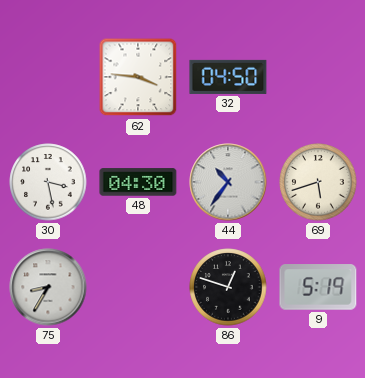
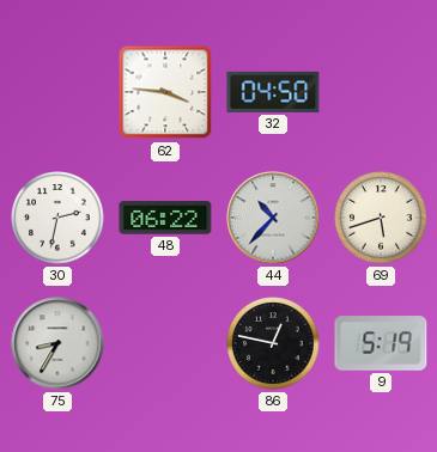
30: 3:28 -> 2:32 (57, 218)
48: 04:30 -> 06:22 (165, 218)
44: 10:36 -> 10:37 (273, 218)
86: 12:48 -> 12:47 (273, 343)
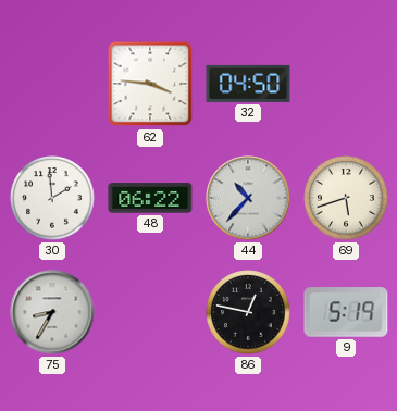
30: 2:32 -> 1:59 (52, 198)
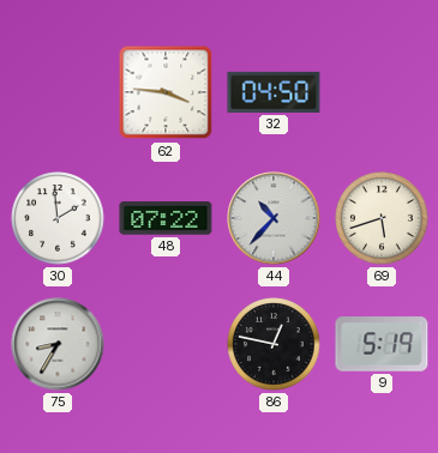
48: 06:22 -> 07:22 (166, 218)
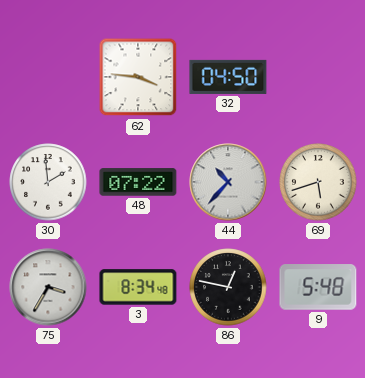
75: 8:35 -> 3:35 (48, 287)
3: none -> 8:34 (138, 287)
9: 5:19 -> 5:48 (318, 287)
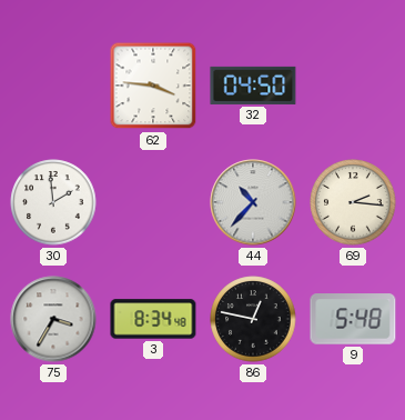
48: 07:22 -> none (138, 182)
69: 5:42 -> 2:16 (353, 202)
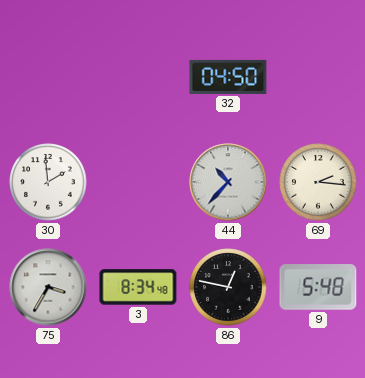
62: 3:46 -> none (153, 86)
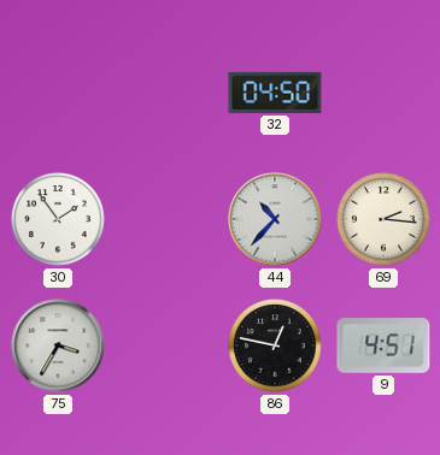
30: 1:59 -> 1:54 (58, 219)
3: 8:34 -> none (138, 287)
9: 5:48 -> 4:51 (383, 345)
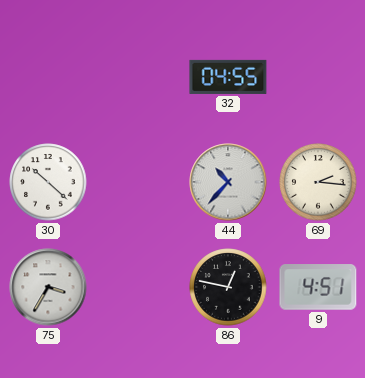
32: 04:50 -> 04:55 (228, 77)
30: 1:54 -> 10:22 (48, 182)
